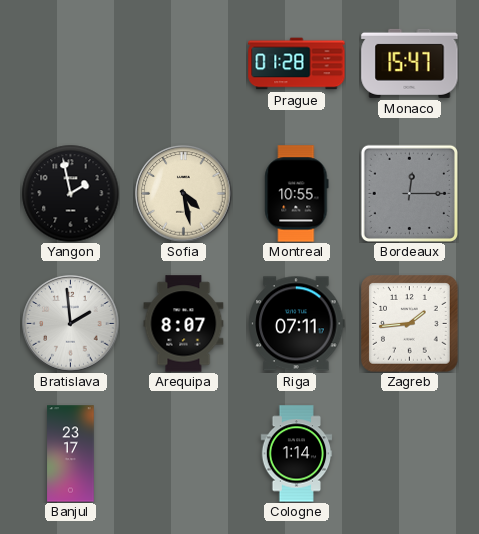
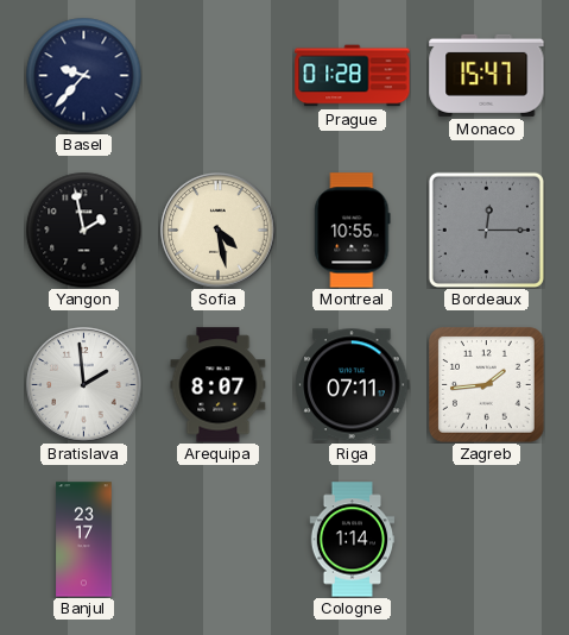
Basel: none -> 9:37 (83, 75)
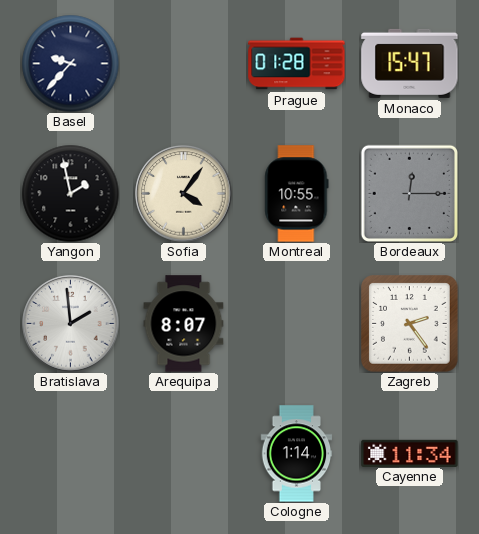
Sofia: 4:28 -> 4:06 (184, 194)
Riga: 07:11 -> none (353, 385)
Zagreb: 1:44 -> 2:24 (410, 324)
Banjul: 23:17 -> none (84, 540)
Cayenne: none -> 11:34 (410, 453)
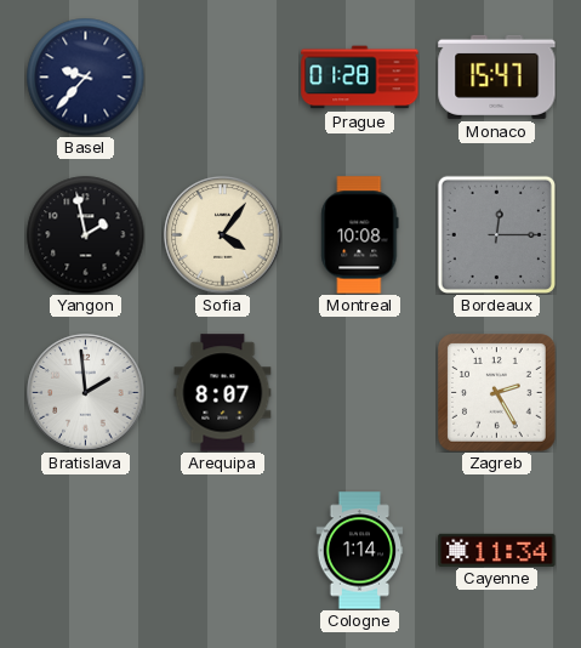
Montreal: 10:55 -> 10:08 (360, 235)
Zagreb: 2:24 -> 2:25 (497, 393)
